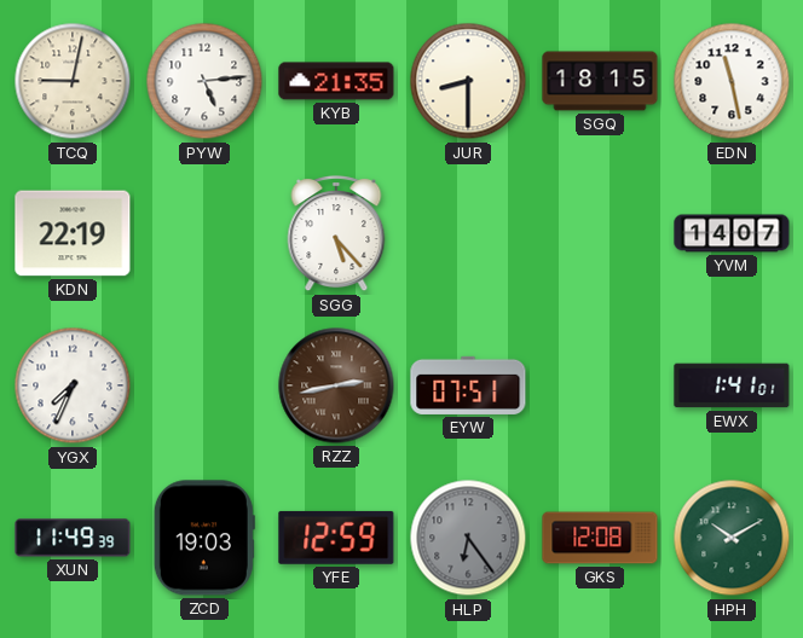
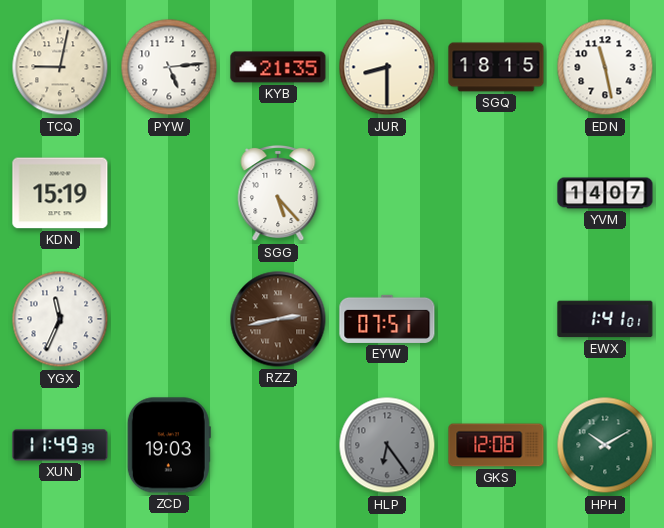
KDN: 22:19 -> 15:19 (60, 193)
YGX: 7:34 -> 11:34 (60, 319)
YFE: 12:59 -> none (336, 538)
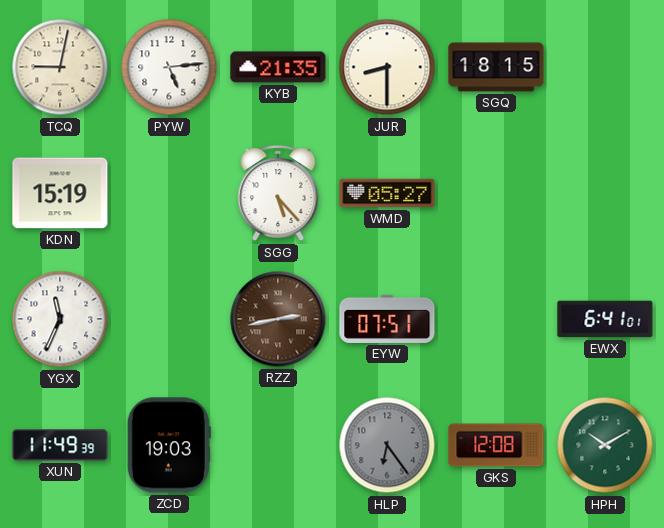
EDN: 11:28 -> none (605, 67)
WMD: none -> 05:27 (387, 193)
YVM: 14:07 -> none (605, 193)
EWX: 1:41 -> 6:41 (605, 319)
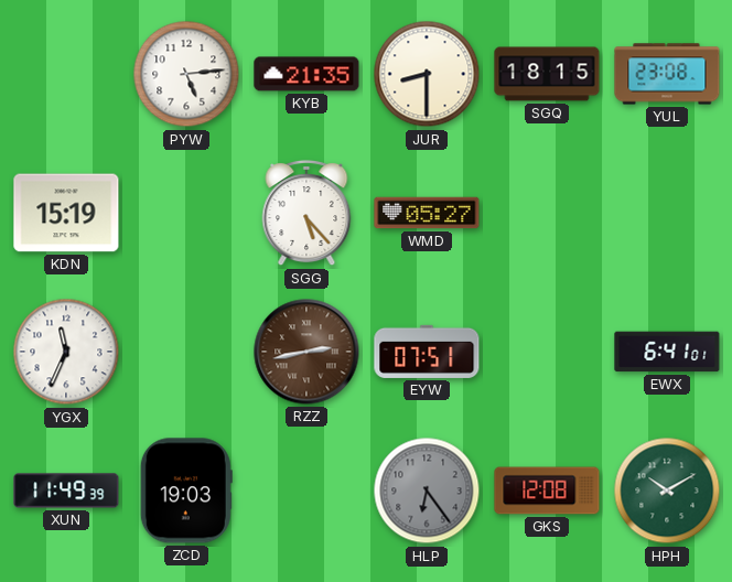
TCQ: 9:02 -> none (60, 67)
YUL: none -> 23:08 (667, 74)
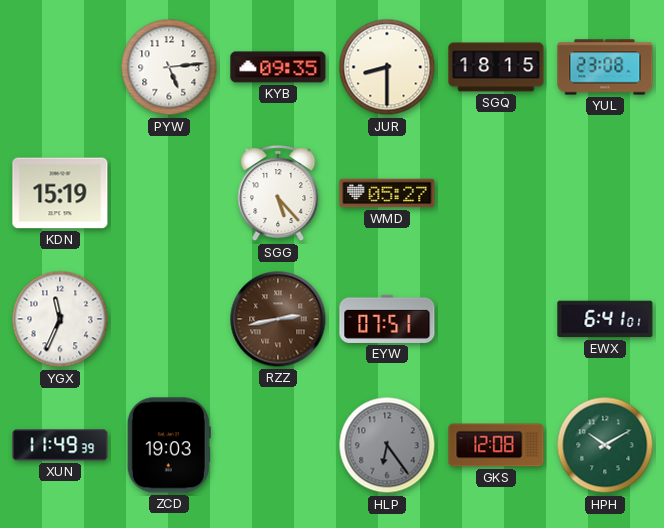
KYB: 21:35 -> 09:35 (278, 67)
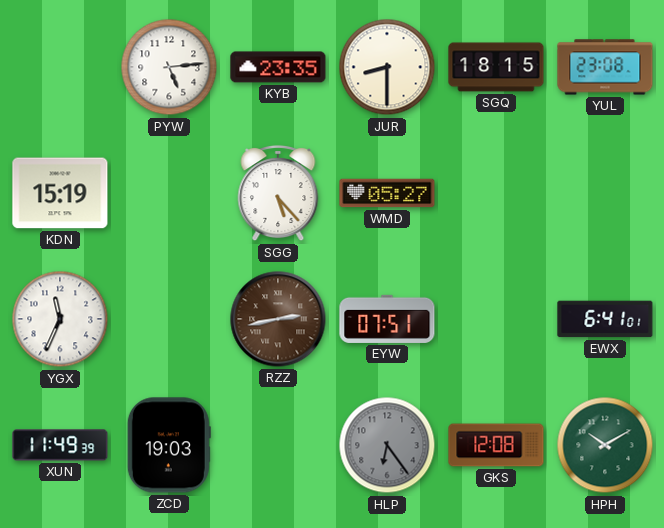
KYB: 09:35 -> 23:35 (278, 67)
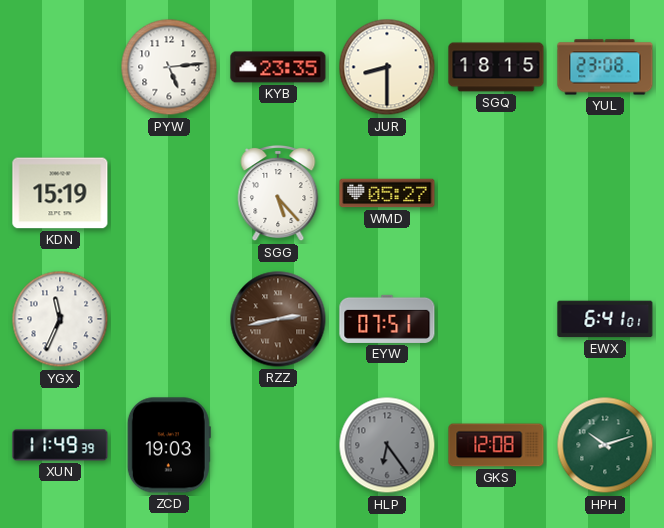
HPH: 10:10 -> 10:12 (605, 445)
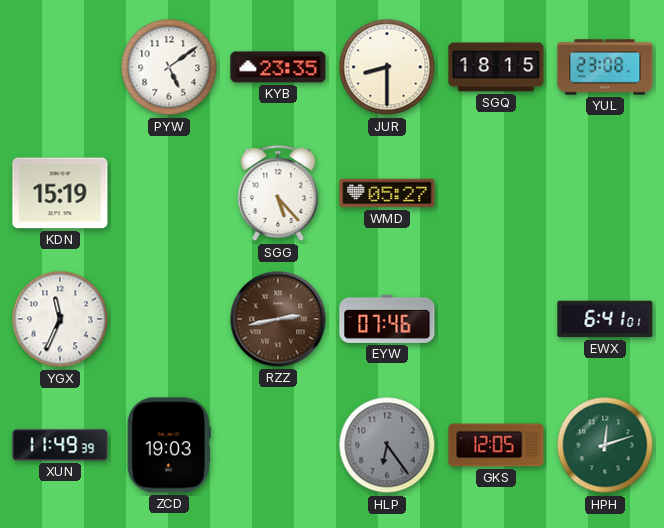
PYW: 5:14 -> 5:09 (169, 67)
EYW: 07:51 -> 07:46 (387, 319)
GKS: 12:08 -> 12:05 (496, 445)
HPH: 10:12 -> 12:12 (605, 445)
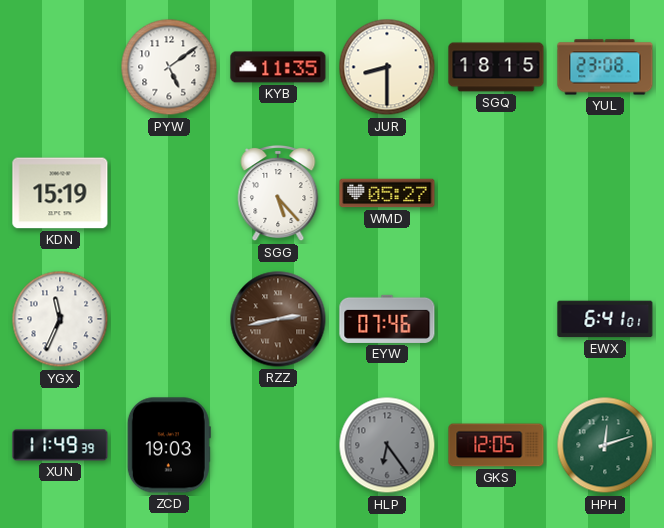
KYB: 23:35 -> 11:35 (278, 67)
